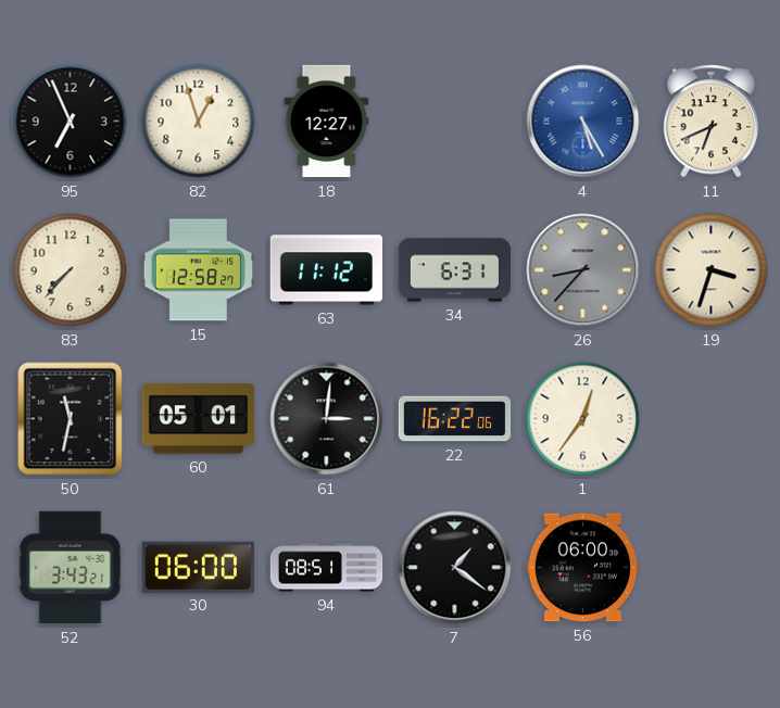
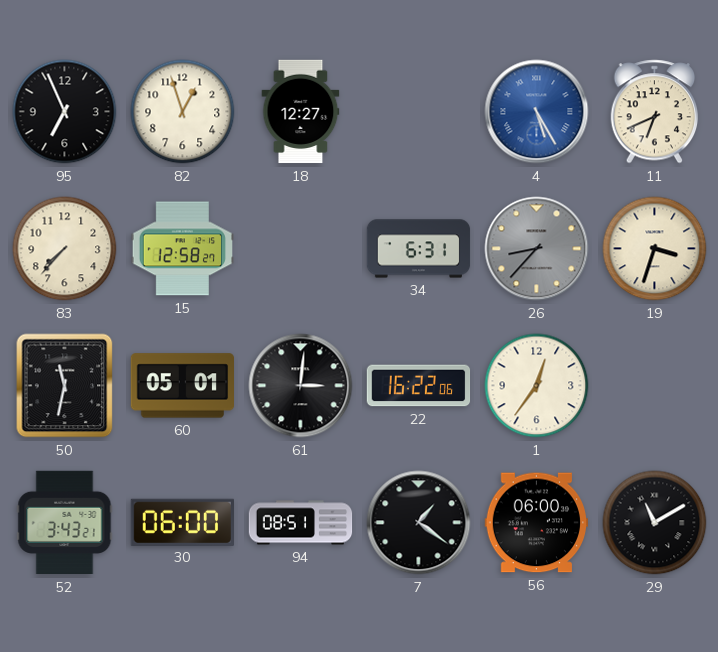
63: 11:12 -> none (326, 270)
29: none -> 11:10 (655, 523)
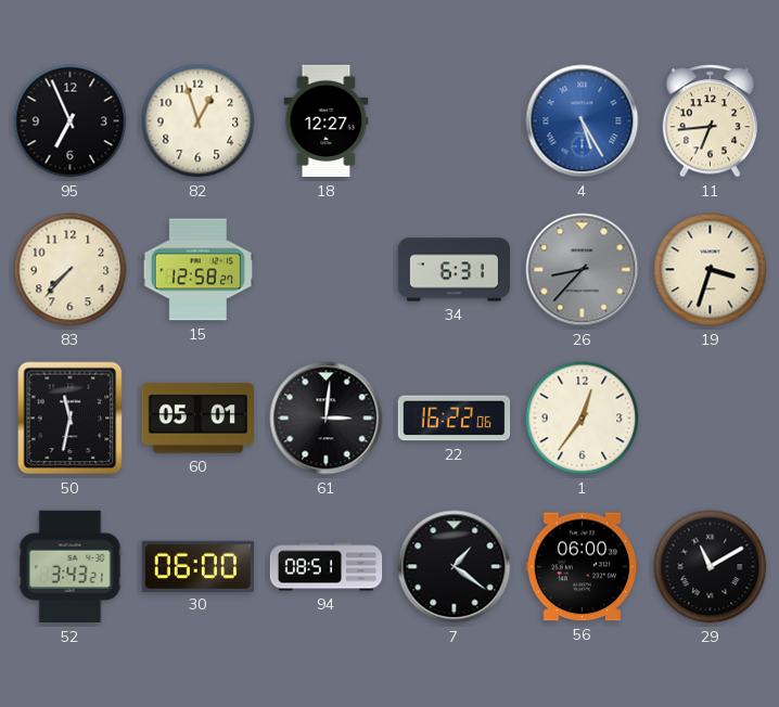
11: 6:41 -> 6:44 (711, 121)
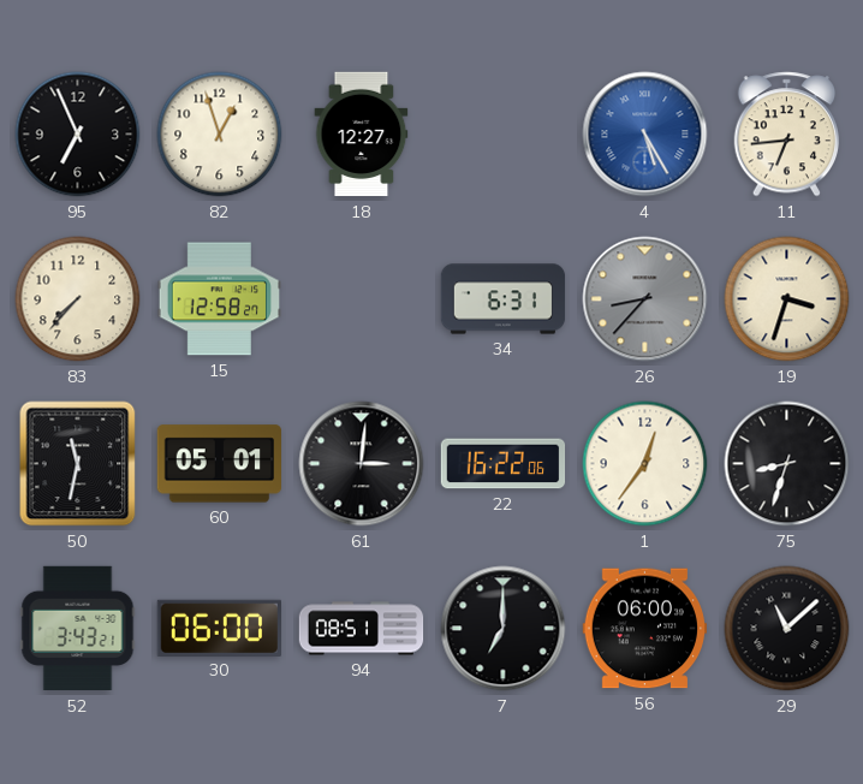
75: none -> 8:33 (787, 464)
7: 1:21 -> 7:00 (504, 629)
29: 11:10 -> 11:08 (787, 629)
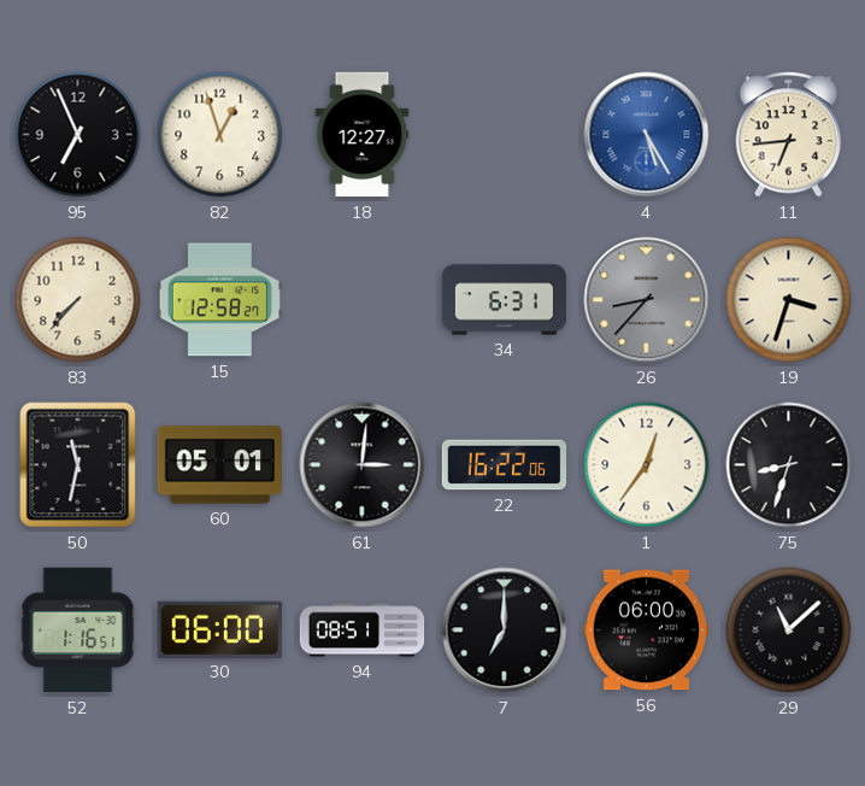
52: 3:43 -> 1:16 (78, 630)
